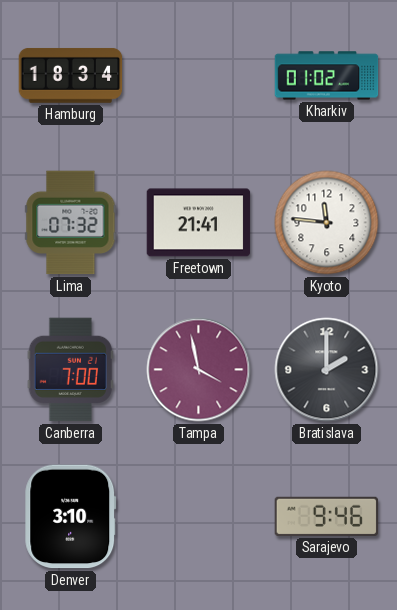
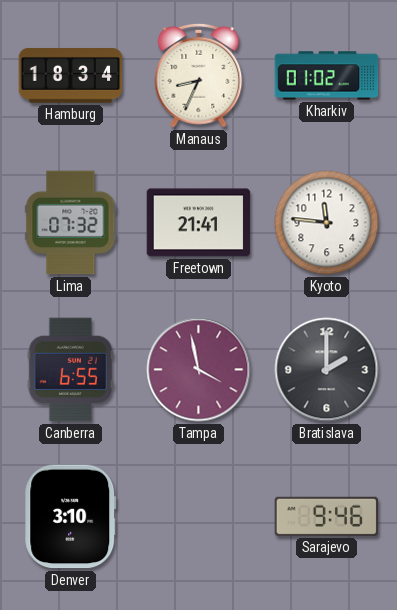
Manaus: none -> 8:34 (199, 75)
Canberra: 7:00 -> 6:55 (70, 370)
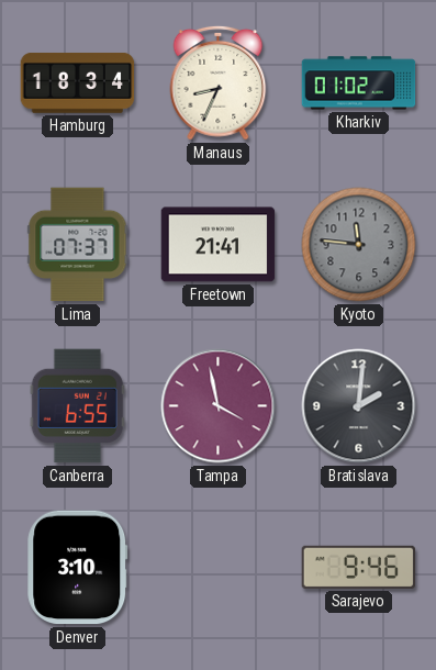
Lima: 07:32 -> 07:37 (78, 245)
Kyoto dial: white -> grey (359, 245)
Bratislava: 2:00 -> 2:01 (359, 406)
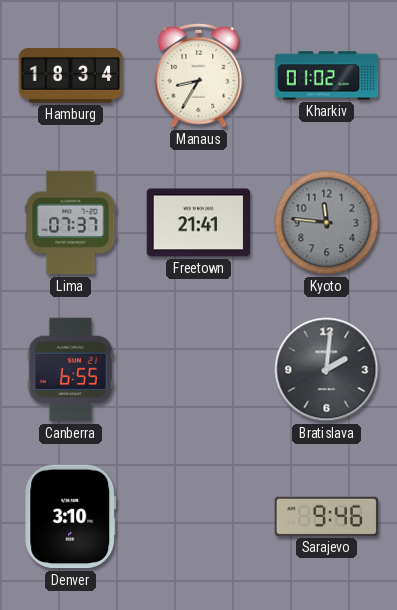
Manaus: 8:34 -> 8:35 (199, 75)
Tampa: 3:58 -> none (219, 406)
